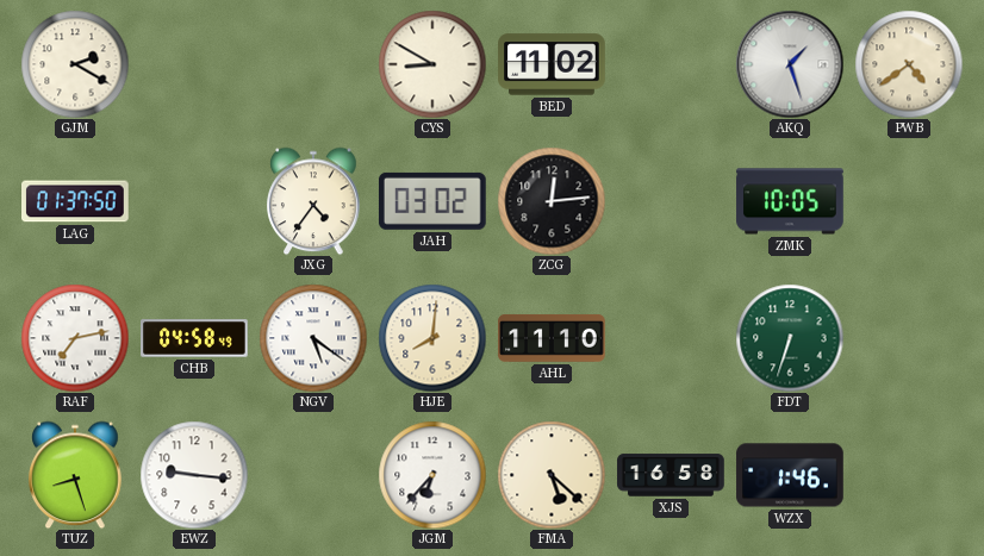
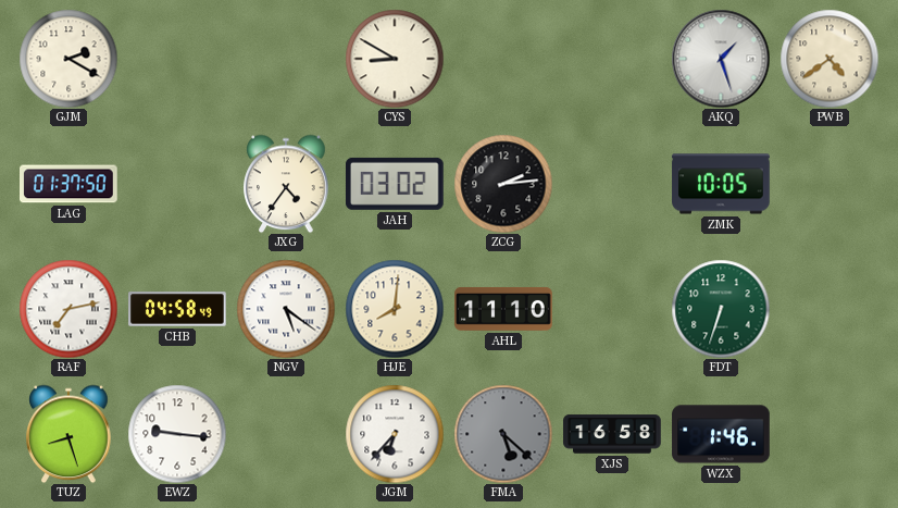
BED: 11:02 -> none (552, 64)
ZCG: 12:14 -> 2:14 (503, 184)
FMA dial: cream -> grey (503, 434)
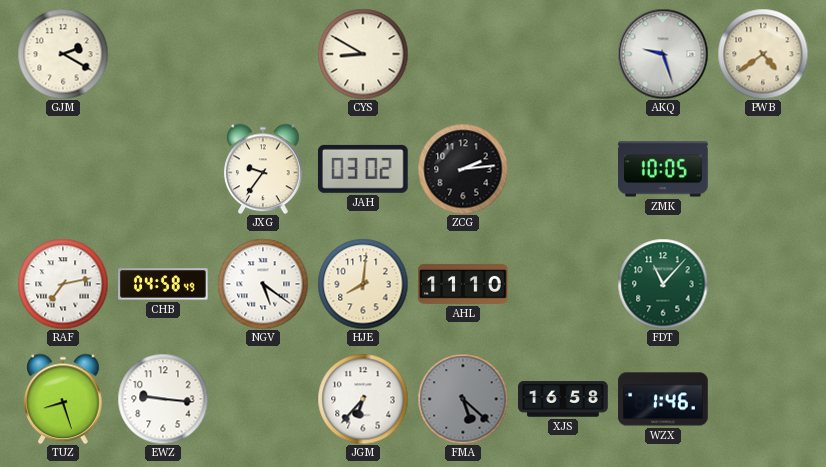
AKQ: 1:27 -> 9:27 (663, 54)
LAG: 01:37 -> none (70, 184)
JXG: 4:36 -> 9:36 (263, 169)
FDT: 6:33 -> 11:07 (663, 284)
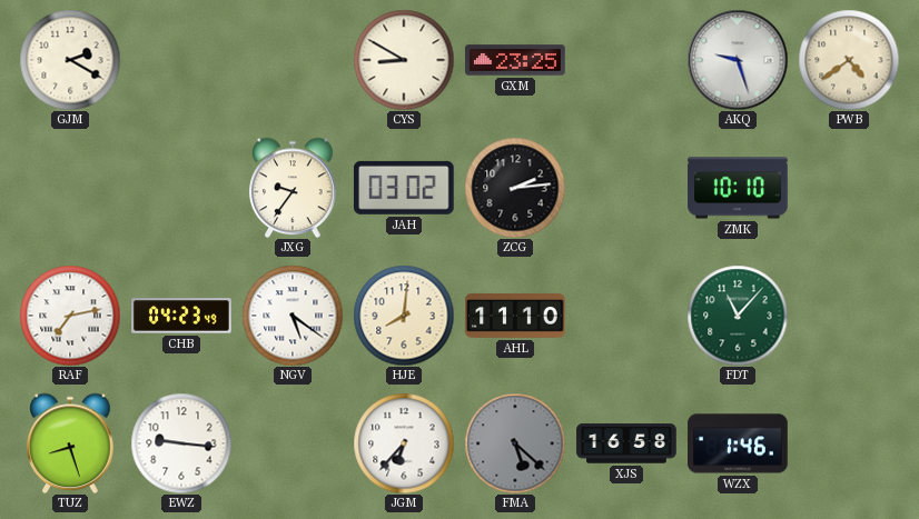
GXM: none -> 23:25 (515, 60)
ZMK: 10:05 -> 10:10 (738, 188)
CHB: 04:58 -> 04:23 (181, 316)
